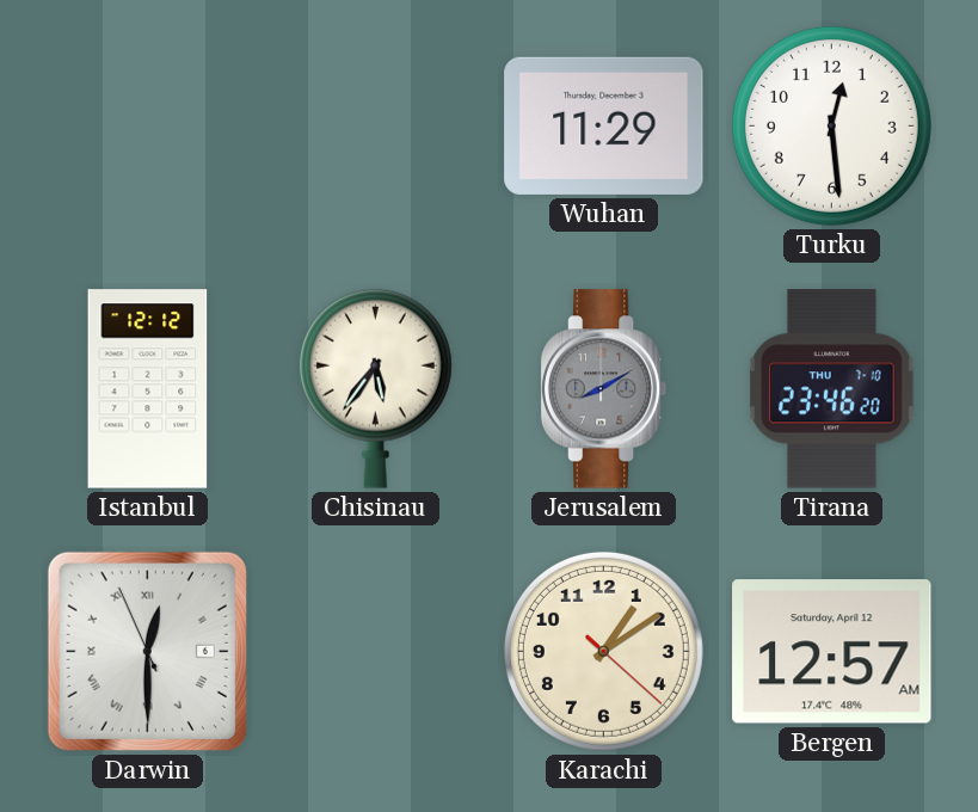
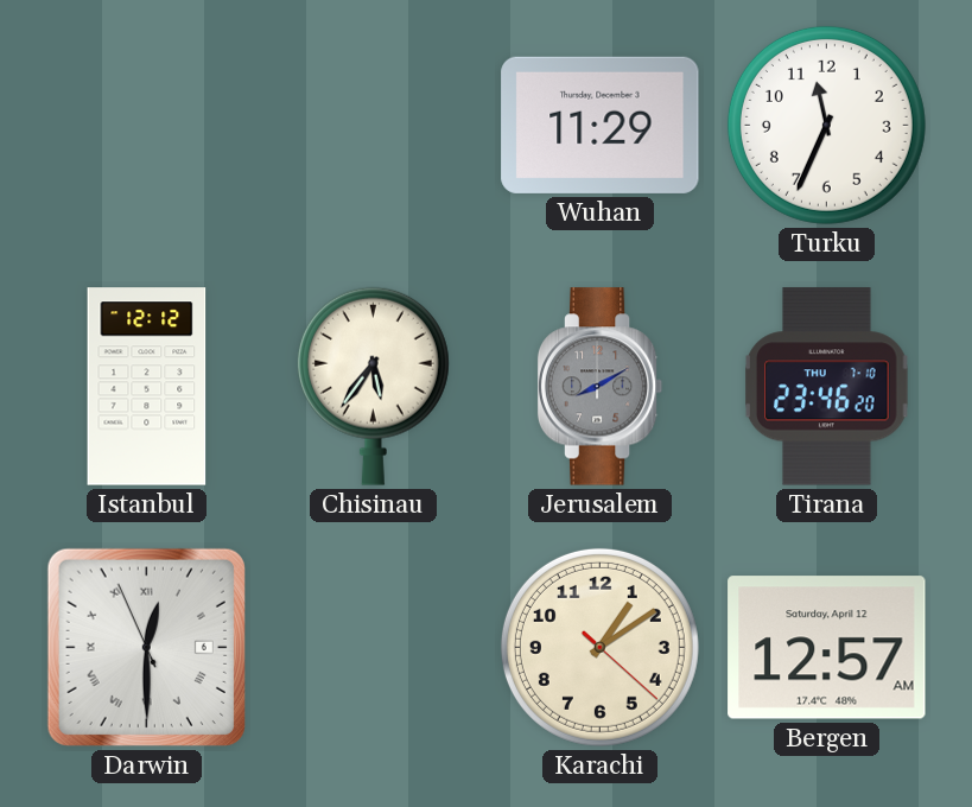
Turku: 12:29 -> 11:34 (826, 125)
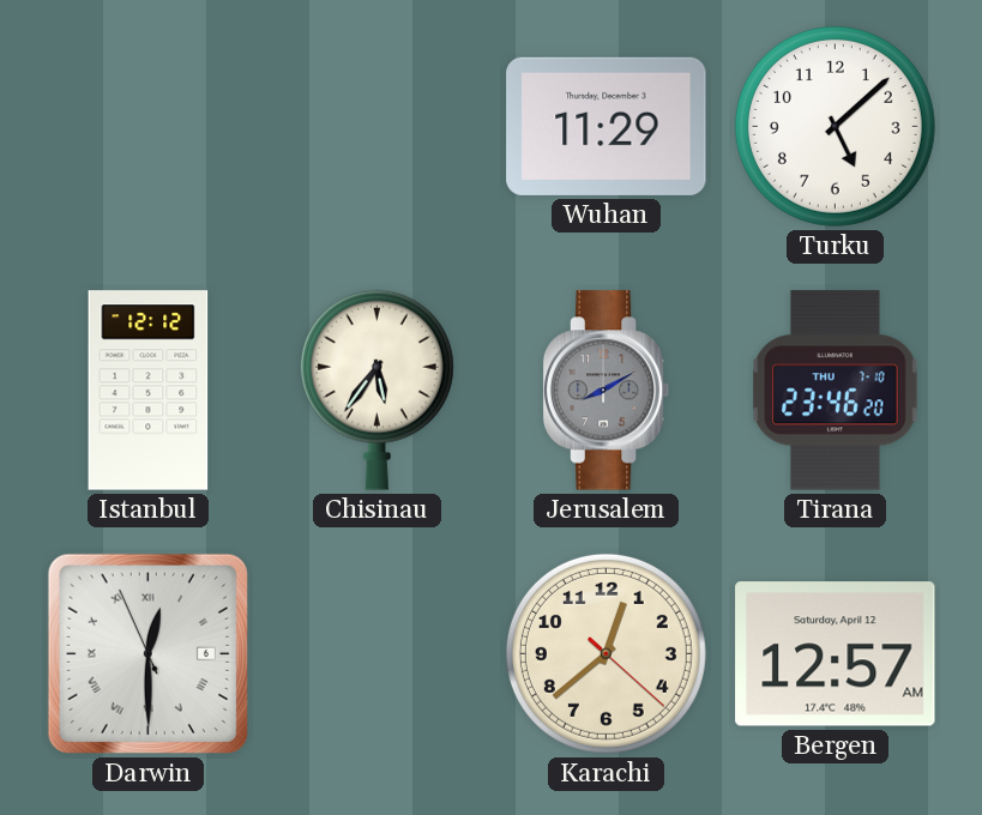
Turku: 11:34 -> 5:08 (835, 126)
Karachi: 1:09 -> 12:38 (606, 653)
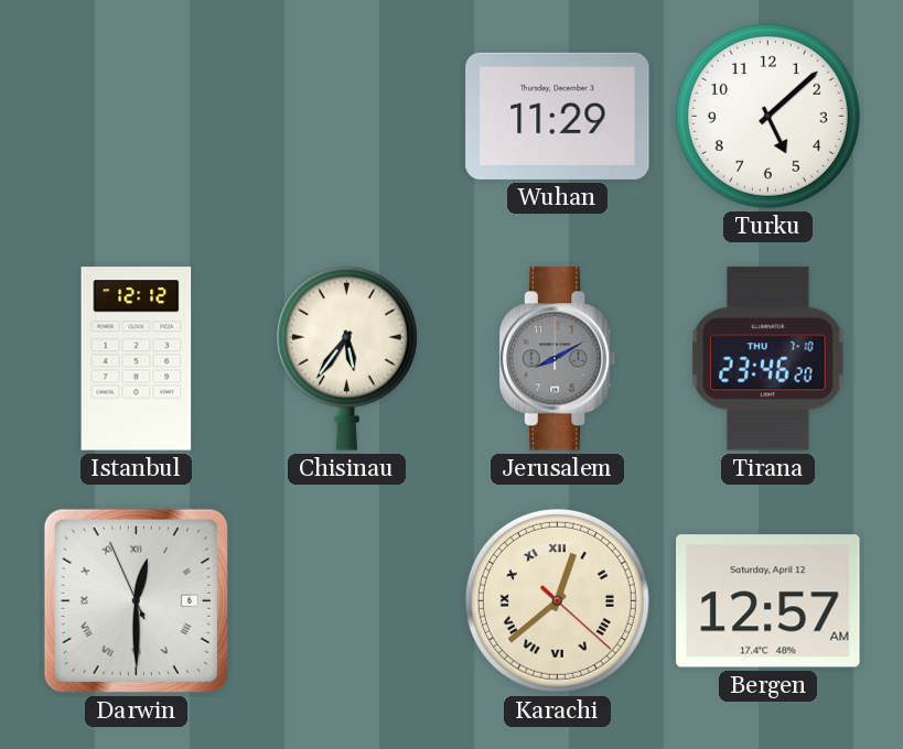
Karachi numerals: Arabic -> Roman (557, 600)
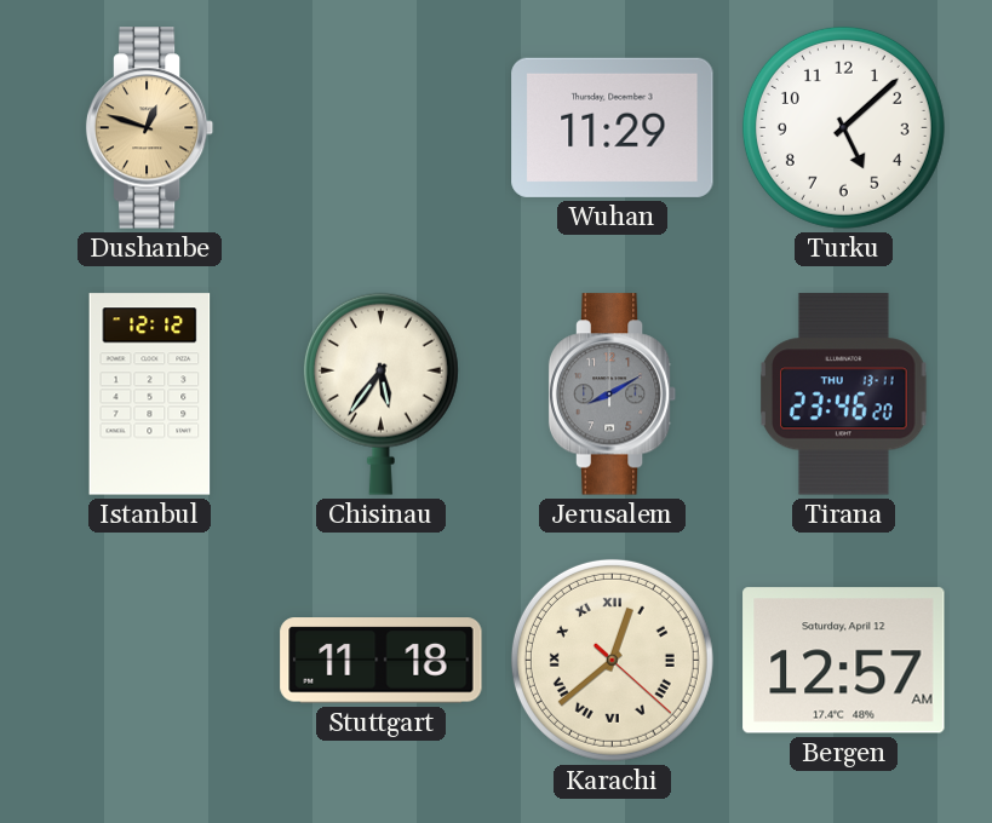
Dushanbe: none -> 12:48 (150, 128)
Tirana date: THU 7-10 -> THU 13-11 (844, 395)
Darwin: 12:29 -> none (136, 600)
Stuttgart: none -> 11:18 (382, 661)
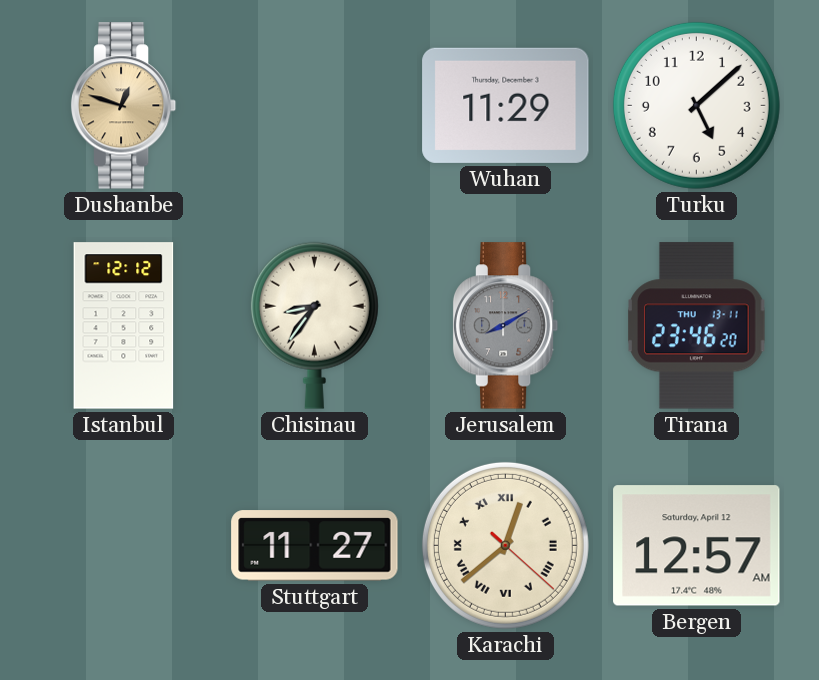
Chisinau: 5:36 -> 8:36 (314, 325)
Stuttgart: 11:18 -> 11:27 (315, 546)
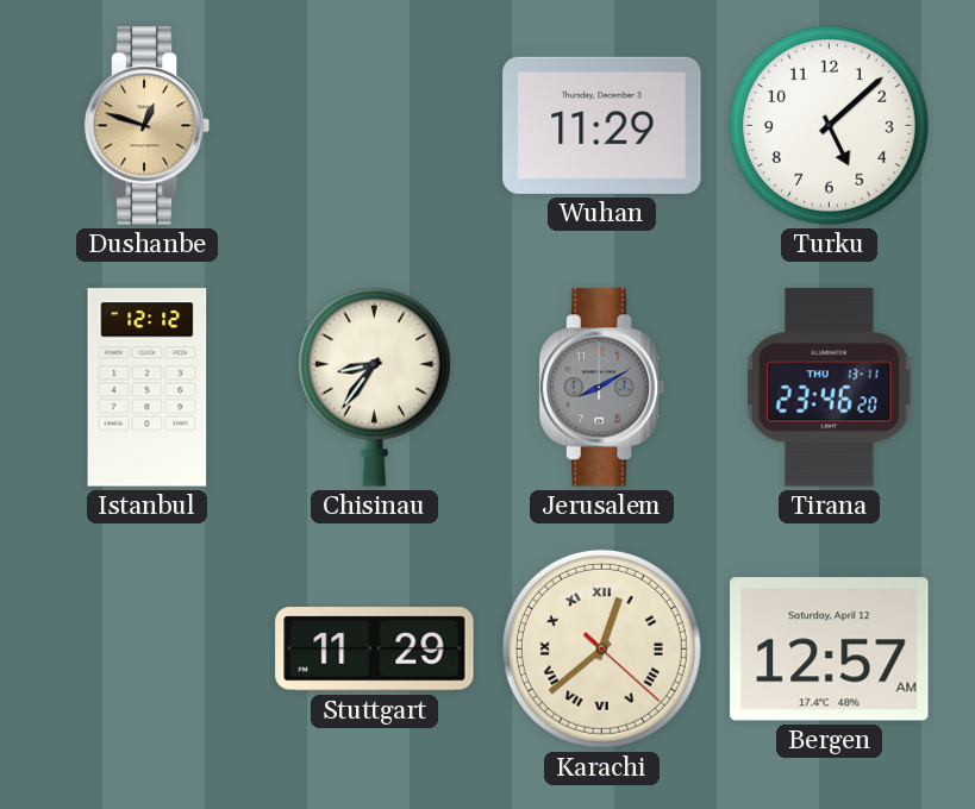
Stuttgart: 11:27 -> 11:29 (375, 650)
